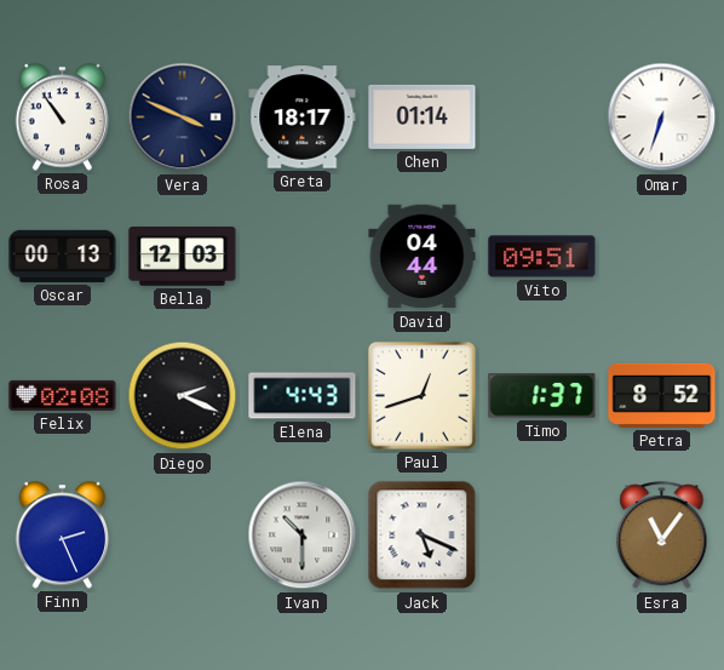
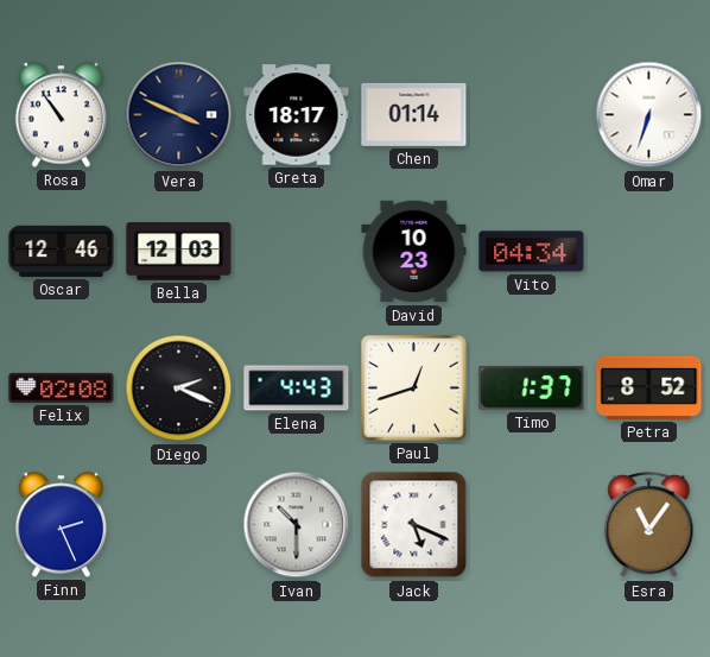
Oscar: 00:13 -> 12:46 (62, 251)
David: 04:44 -> 10:23 (414, 252)
Vito: 09:51 -> 04:34 (532, 252)
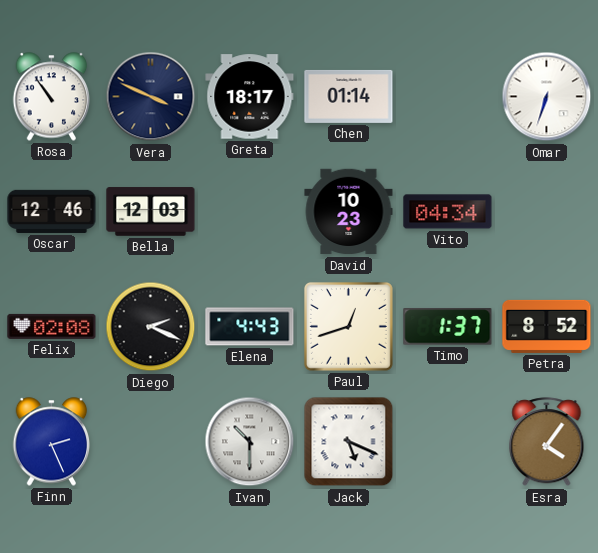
Esra: 11:06 -> 4:06 (547, 442)
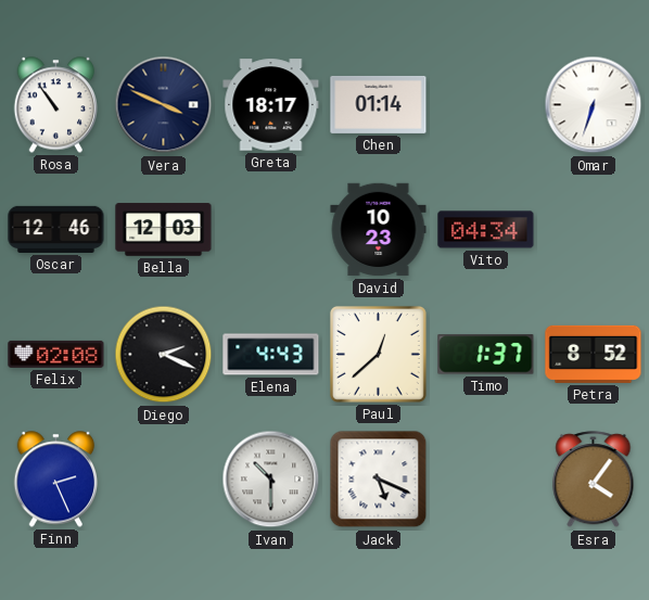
Paul: 12:42 -> 12:38 (378, 354)
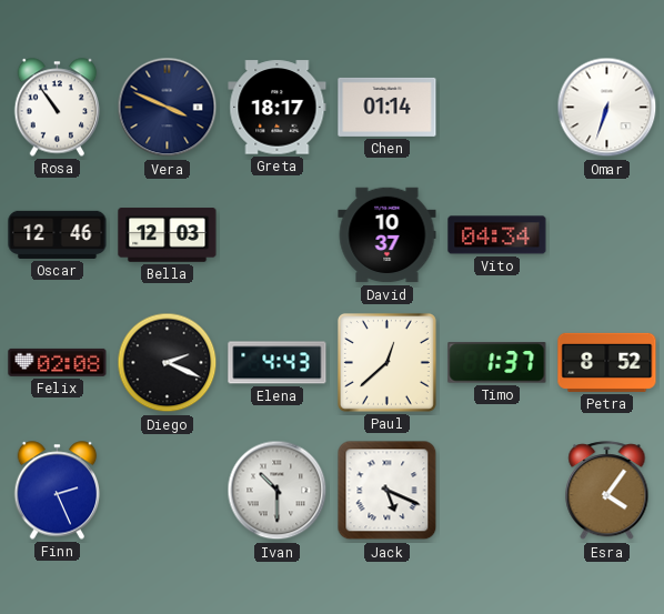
David: 10:23 -> 10:37 (388, 235)
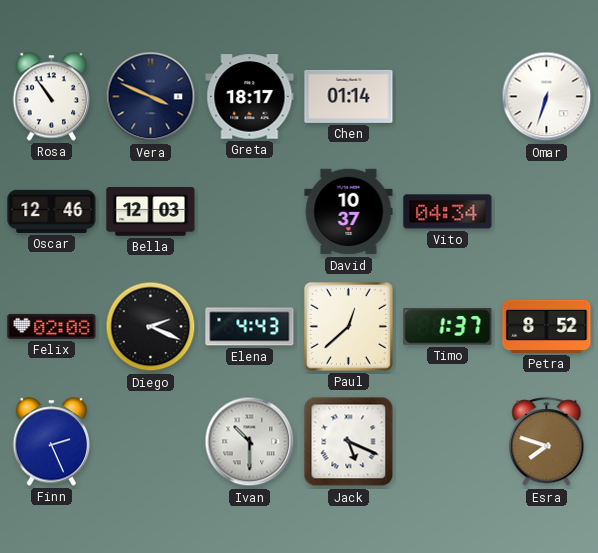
Esra: 4:06 -> 7:48 (547, 442)
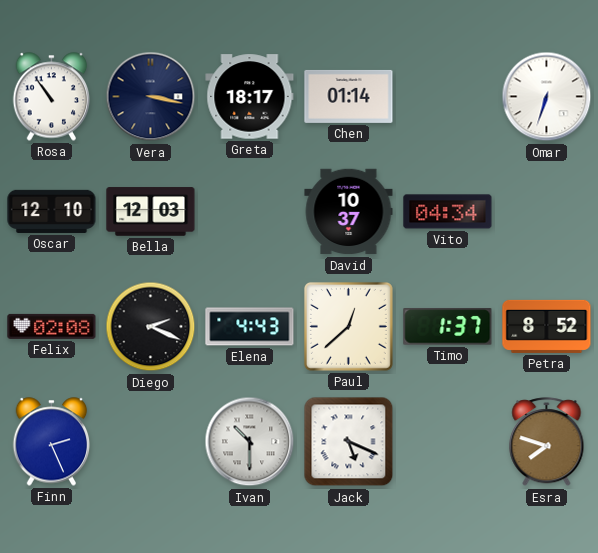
Vera: 3:49 -> 3:17 (151, 97)
Oscar: 12:46 -> 12:10 (52, 211)
